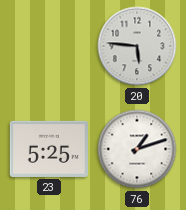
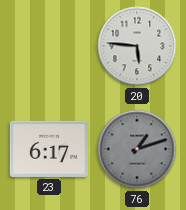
23: 5:25 -> 6:17 (49, 149)
76 dial: white -> grey (137, 149)
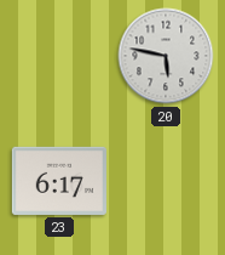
20: 5:46 -> 5:47 (166, 56)
76: 1:12 -> none (137, 149)
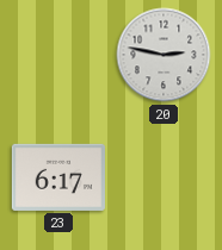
20: 5:47 -> 2:47 (164, 55)
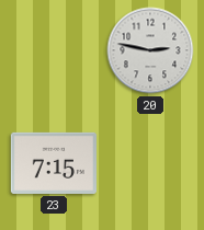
23: 6:17 -> 7:15 (54, 163)
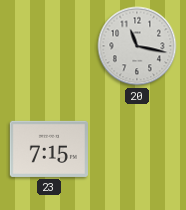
20: 2:47 -> 11:17 (137, 46)
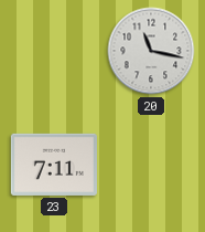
23: 7:15 -> 7:11 (54, 165)
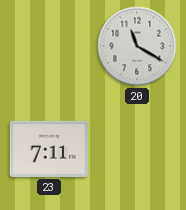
20: 11:17 -> 11:20 (137, 46)
